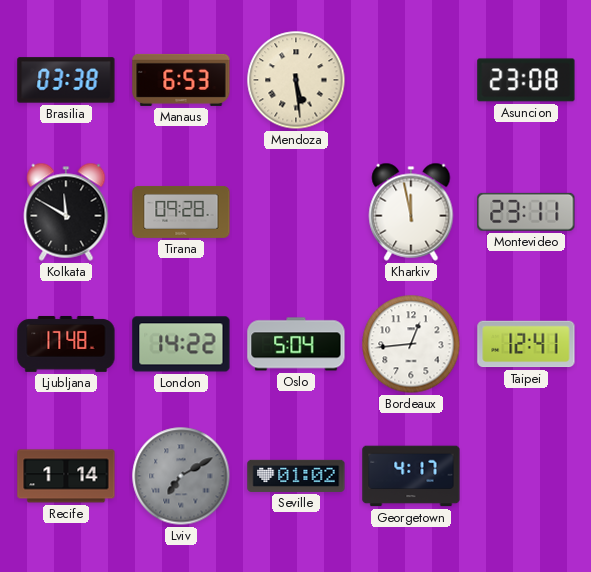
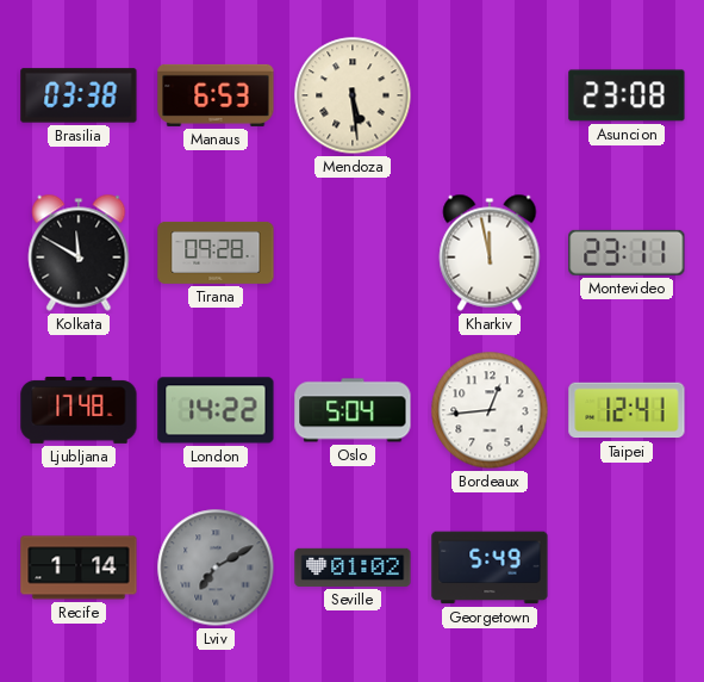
Georgetown: 4:17 -> 5:49 (490, 568)
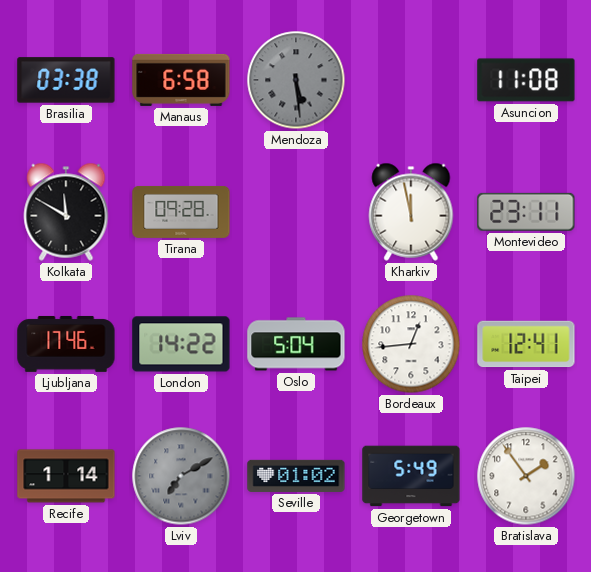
Manaus: 6:53 -> 6:58 (181, 80)
Mendoza dial: cream -> grey (296, 80)
Asuncion: 23:08 -> 11:08 (526, 80)
Ljubljana: 17:48 -> 17:46 (66, 344)
Bratislava: none -> 1:54 (526, 476)
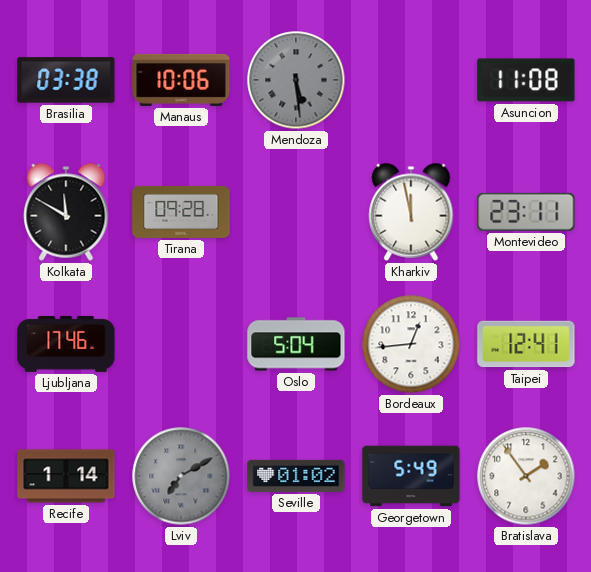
Manaus: 6:58 -> 10:06 (181, 80)
London: 14:22 -> none (181, 344)
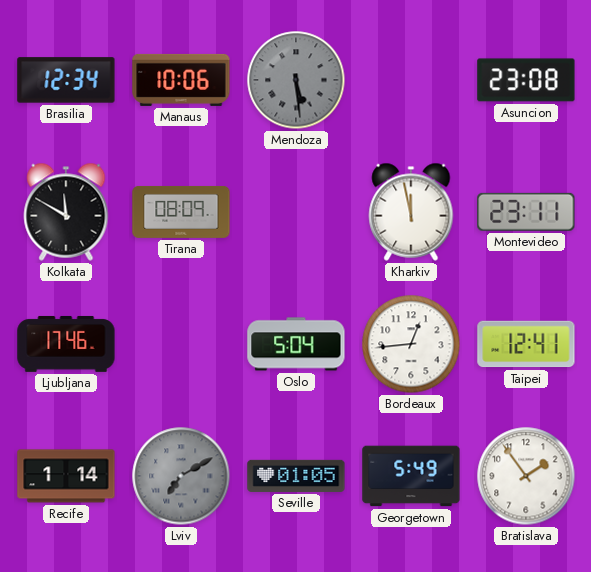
Brasilia: 03:38 -> 12:34 (66, 80)
Asuncion: 11:08 -> 23:08 (526, 80)
Tirana: 09:28 -> 08:09 (181, 212)
Seville: 01:02 -> 01:05 (296, 476)
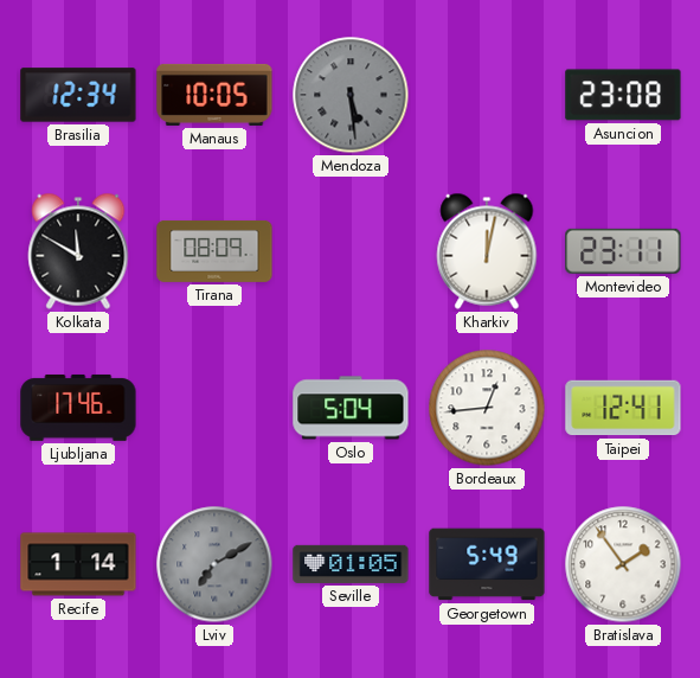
Manaus: 10:06 -> 10:05 (214, 95)
Kharkiv: 11:58 -> 12:02 (487, 251)
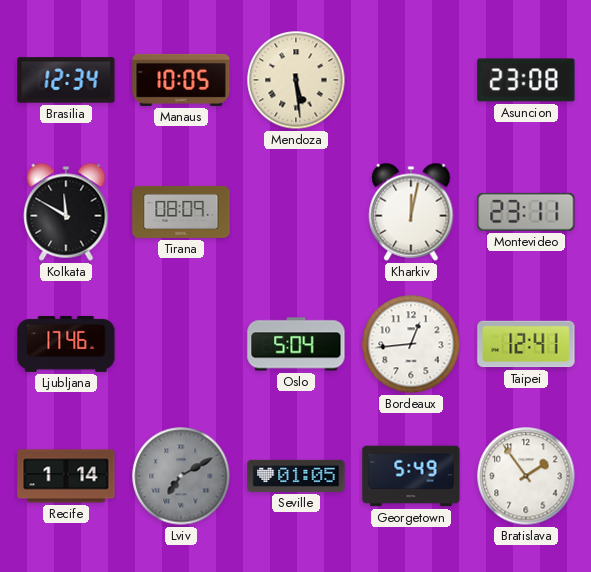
Mendoza dial: grey -> cream (296, 80)
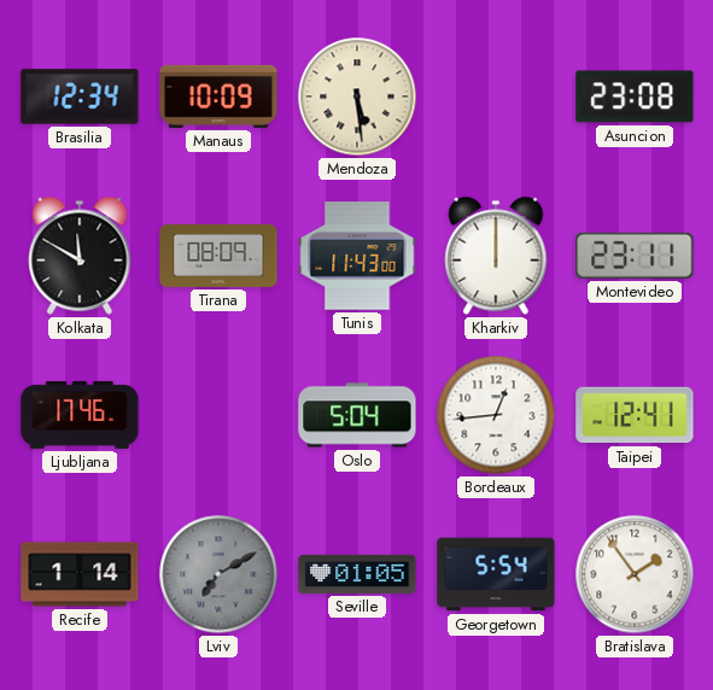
Manaus: 10:05 -> 10:09 (218, 97)
Tunis: none -> 11:43 (357, 256)
Kharkiv: 12:02 -> 12:00 (496, 256)
Georgetown: 5:49 -> 5:54 (496, 574)
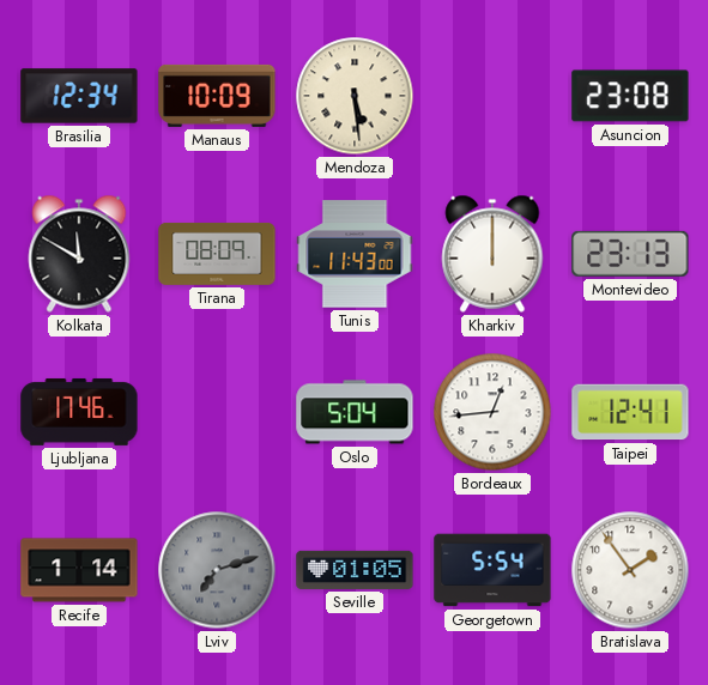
Montevideo: 23:11 -> 23:13 (630, 254)
Lviv: 7:10 -> 7:12 (217, 570)
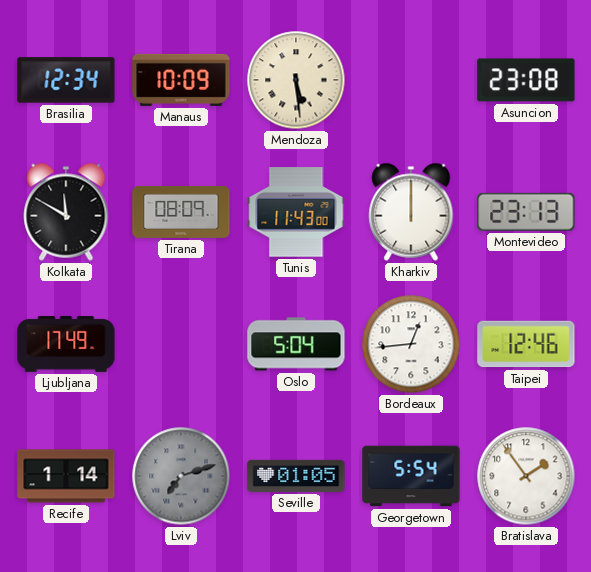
Ljubljana: 17:46 -> 17:49 (66, 344)
Taipei: 12:41 -> 12:46 (526, 344)
